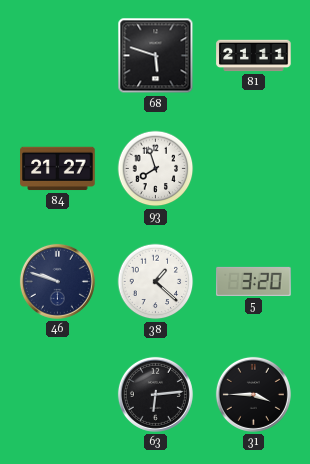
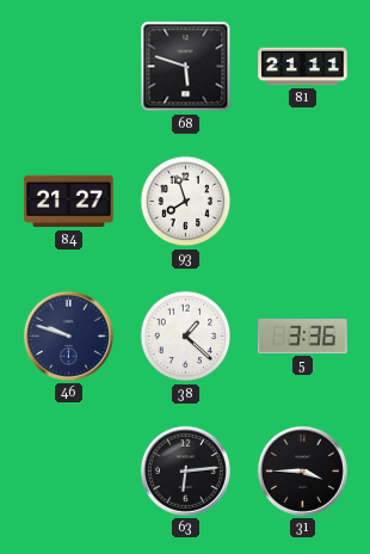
5: 3:20 -> 3:36 (303, 336)
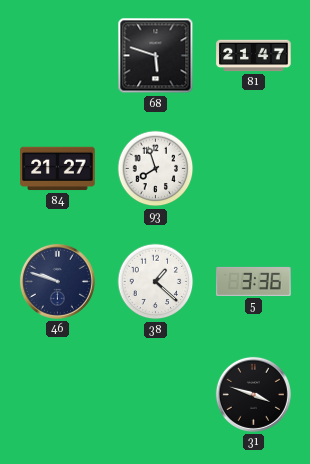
81: 21:11 -> 21:47 (254, 56)
63: 6:14 -> none (185, 470)
31: 3:45 -> 3:48 (253, 394)
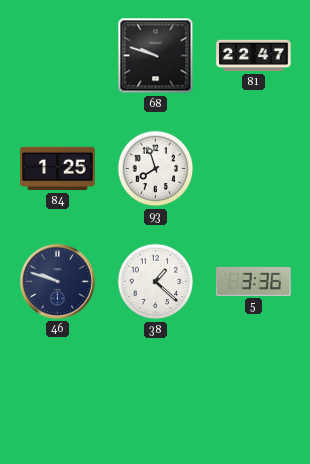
68: 5:48 -> 9:48 (156, 56)
81: 21:47 -> 22:47 (254, 56)
84: 21:27 -> 1:25 (58, 169)
31: 3:48 -> none (253, 394)
